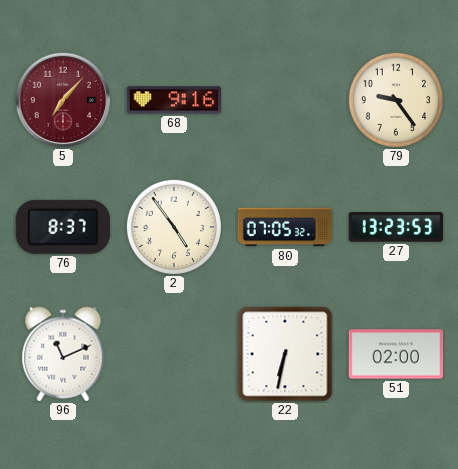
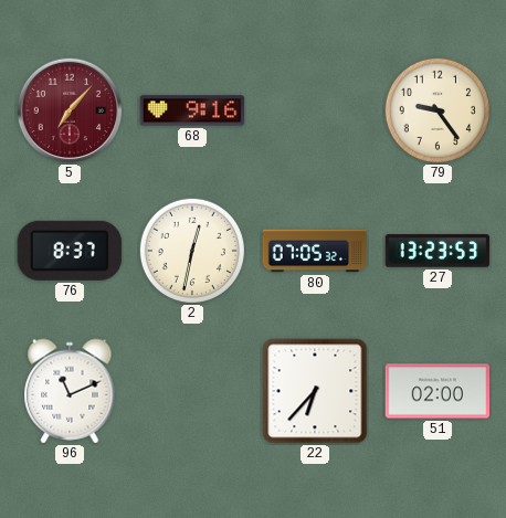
2: 4:54 -> 12:32 (192, 251)
22: 6:32 -> 6:37 (315, 391)
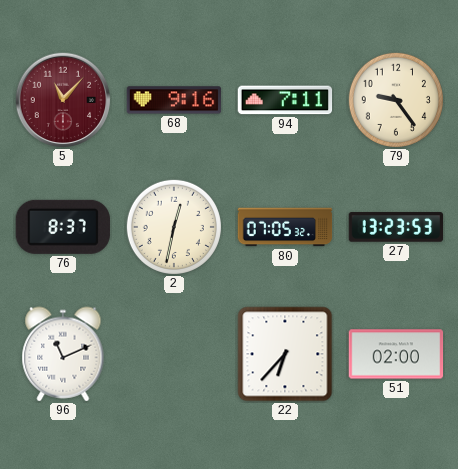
5: 7:07 -> 11:07 (63, 100)
94: none -> 7:11 (285, 100)
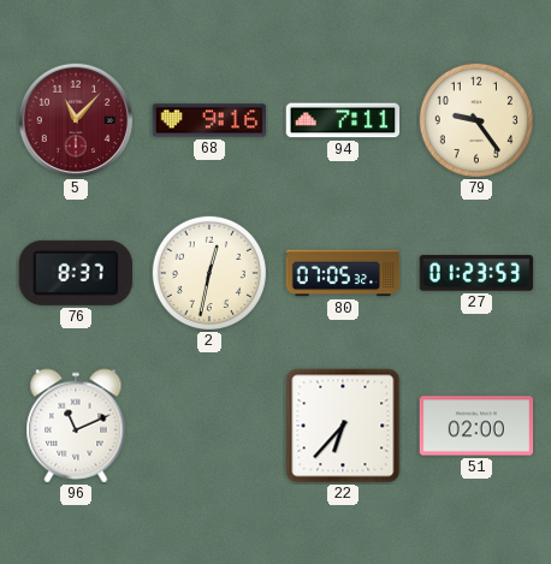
27: 13:23 -> 01:23 (476, 273)
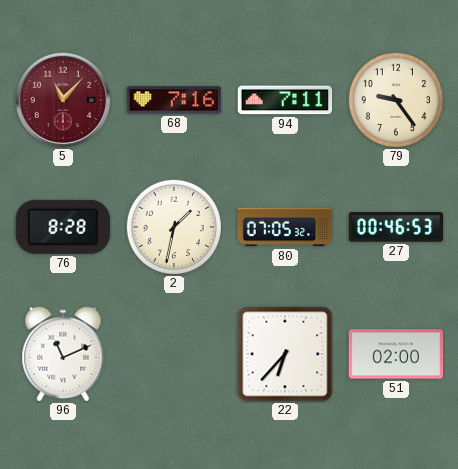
68: 9:16 -> 7:16 (174, 100)
76: 8:37 -> 8:28 (63, 227)
2: 12:32 -> 1:32 (174, 227)
27: 01:23 -> 00:46 (396, 227)
